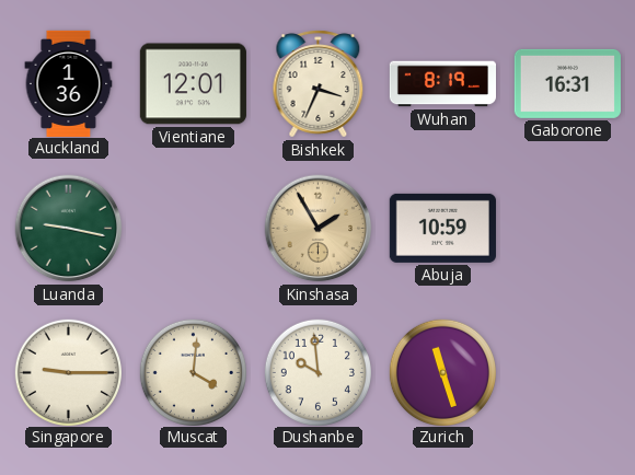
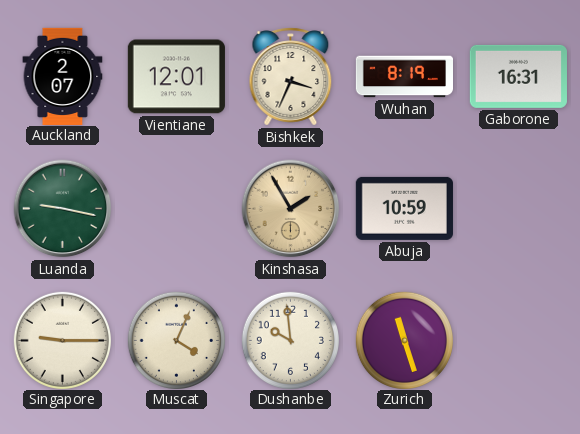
Auckland: 1:36 -> 2:07 (63, 76)
Muscat: 4:01 -> 4:04 (176, 340)
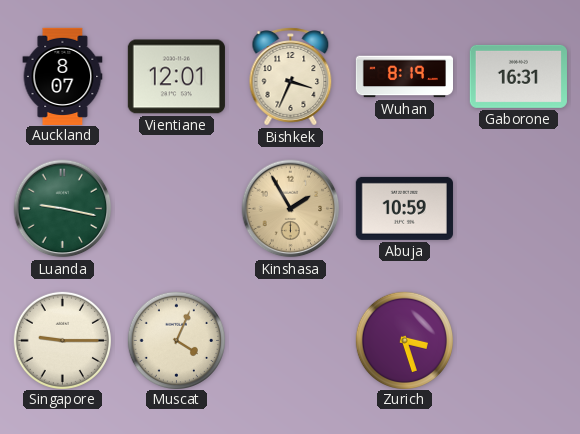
Auckland: 2:07 -> 8:07 (63, 76)
Dushanbe: 9:59 -> none (290, 340)
Zurich: 11:27 -> 3:27 (404, 340)
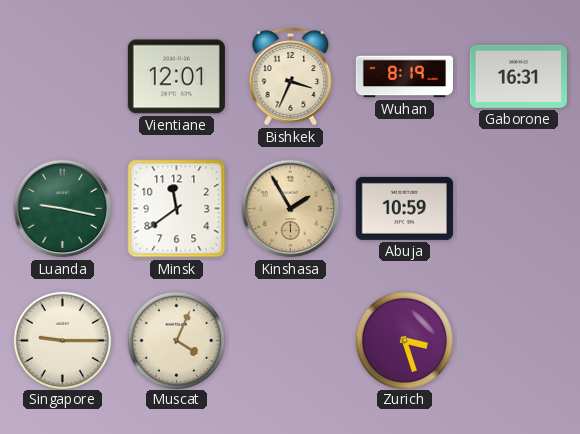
Auckland: 8:07 -> none (63, 76)
Minsk: none -> 11:39 (177, 209)
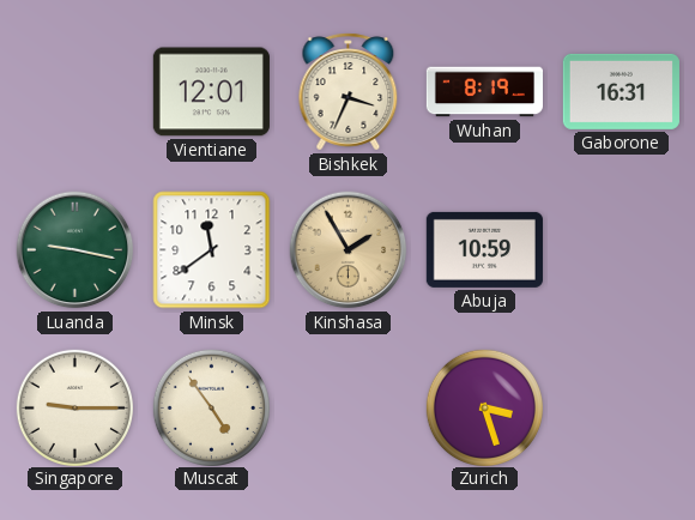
Muscat: 4:04 -> 4:54 (211, 407)
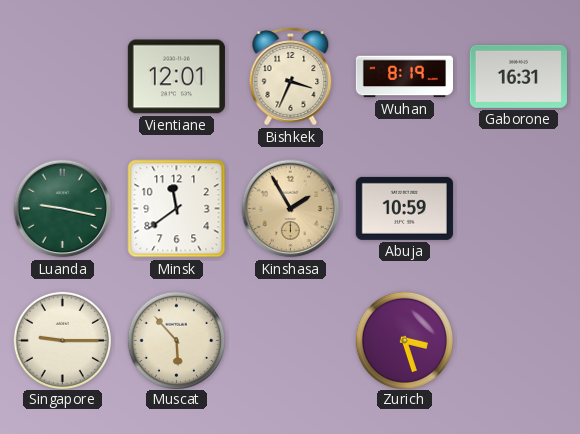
Muscat: 4:54 -> 5:53 (176, 340)
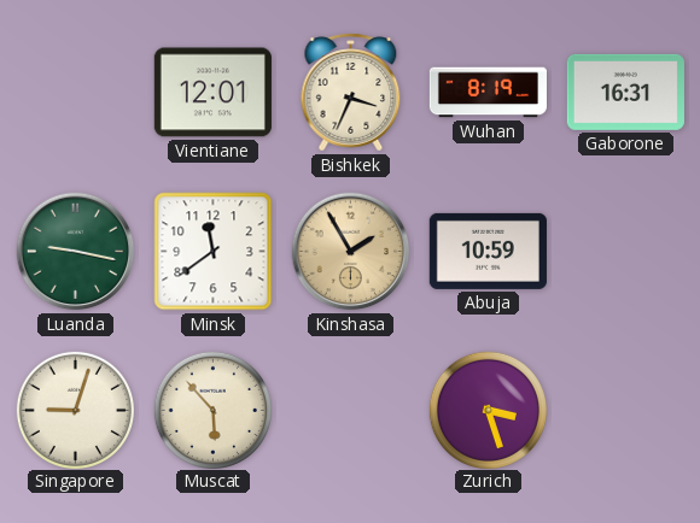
Singapore: 9:15 -> 9:03 (75, 410)
